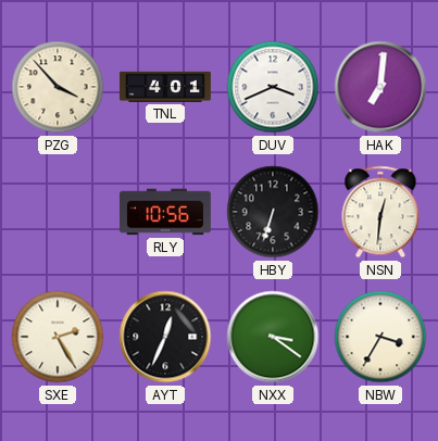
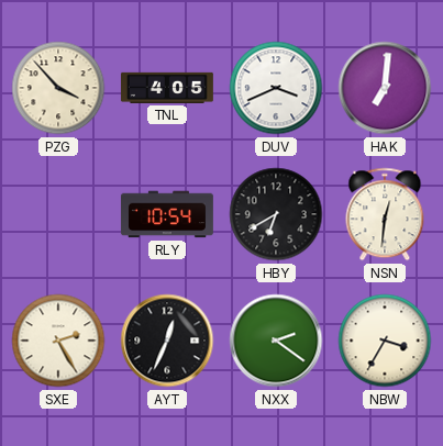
TNL: 4:01 -> 4:05 (167, 88)
RLY: 10:56 -> 10:54 (167, 214)
HBY: 6:33 -> 6:40 (276, 214)
NXX: 3:21 -> 2:21 (276, 341)
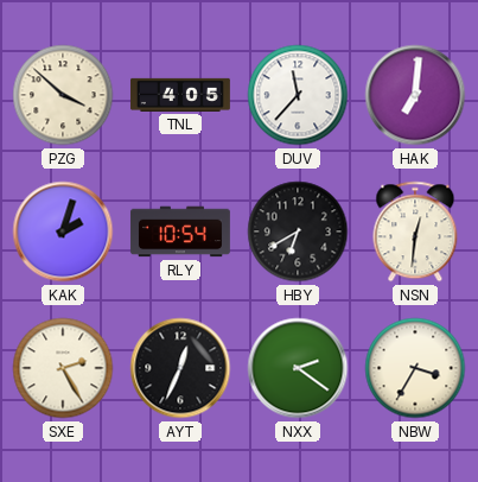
PZG: 3:53 -> 3:52 (63, 95)
DUV: 3:41 -> 11:37 (298, 95)
KAK: none -> 2:03 (63, 232)
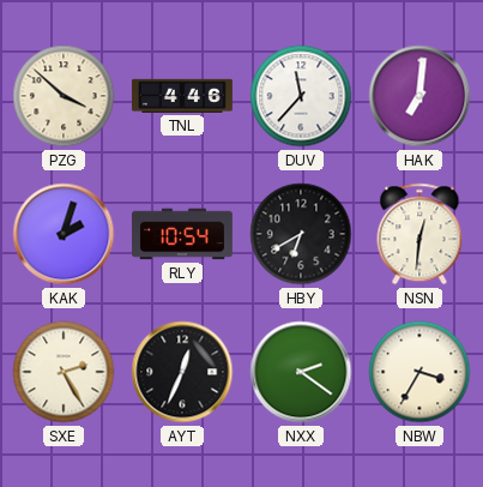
TNL: 4:05 -> 4:46 (182, 96)
